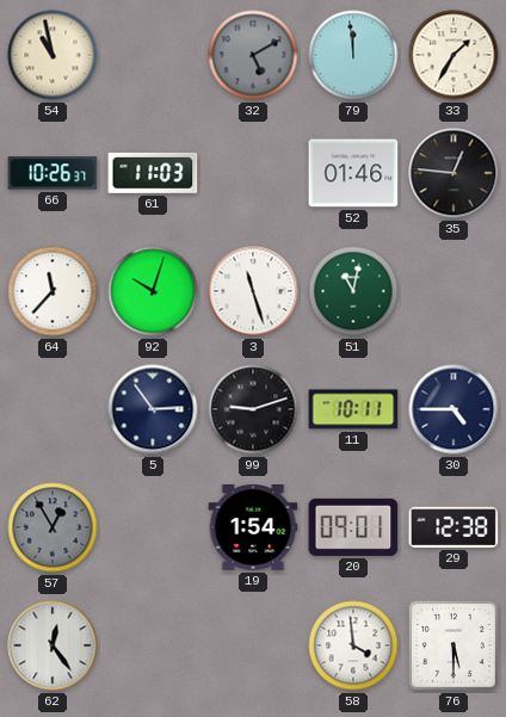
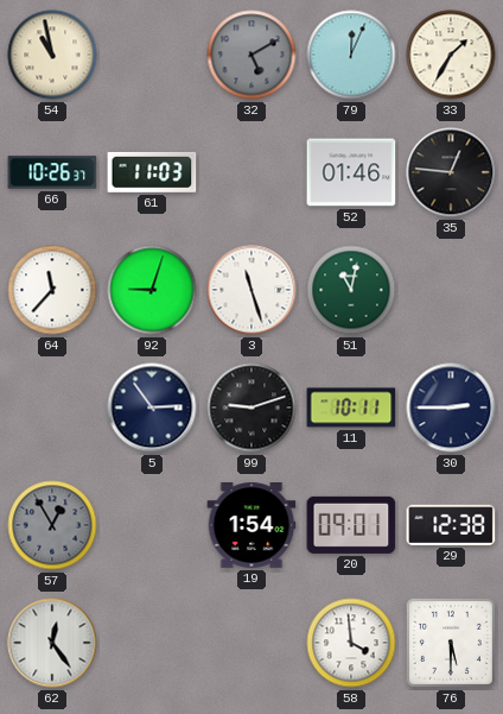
79: 11:59 -> 12:04 (351, 55)
92: 10:03 -> 9:03 (152, 290)
30: 4:45 -> 2:45 (451, 407)
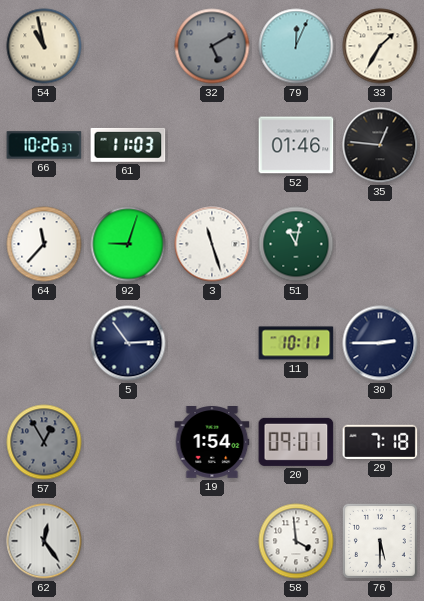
99: 9:12 -> none (251, 407)
29: 12:38 -> 7:18 (380, 442)
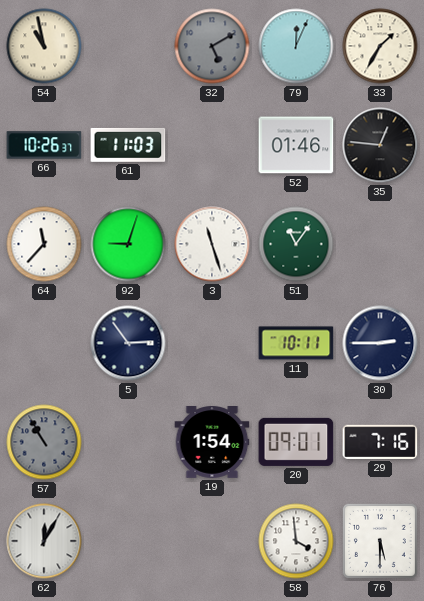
51: 11:02 -> 11:06 (296, 244)
57: 12:55 -> 10:55 (44, 442)
29: 7:18 -> 7:16 (380, 442)
62: 12:24 -> 12:05 (44, 541)
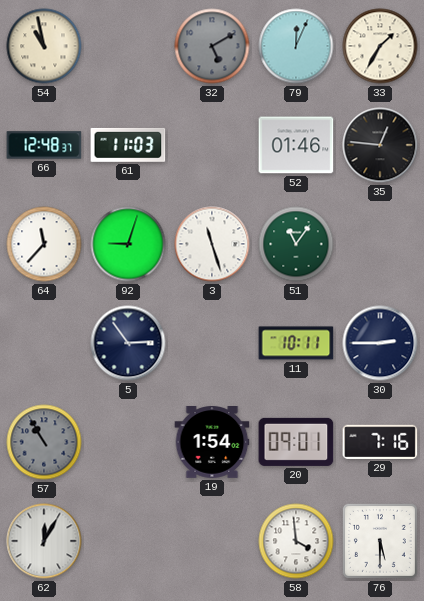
66: 10:26 -> 12:48 (44, 145)
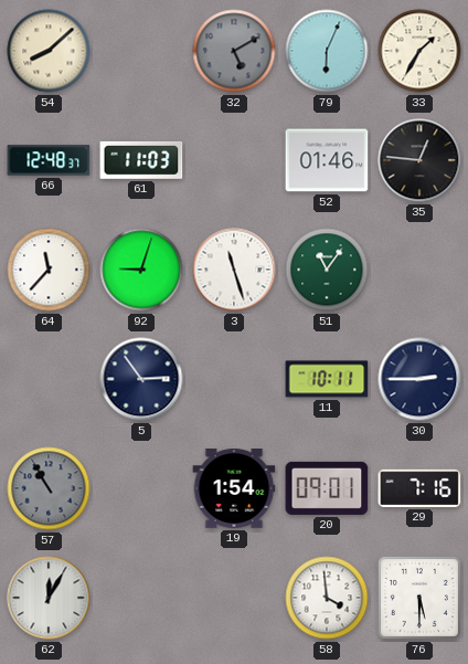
54: 10:58 -> 8:08 (49, 51)
79: 12:04 -> 6:04 (327, 51)
